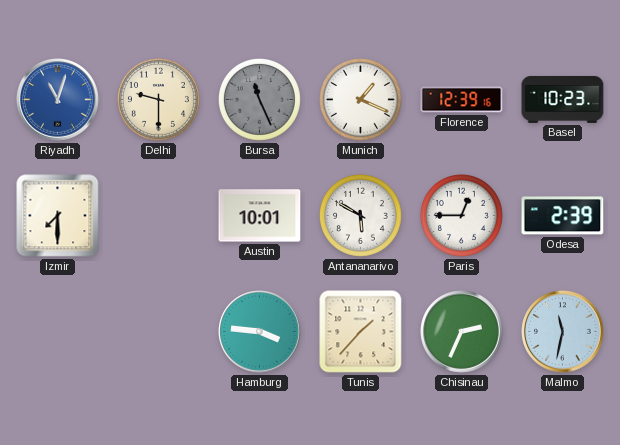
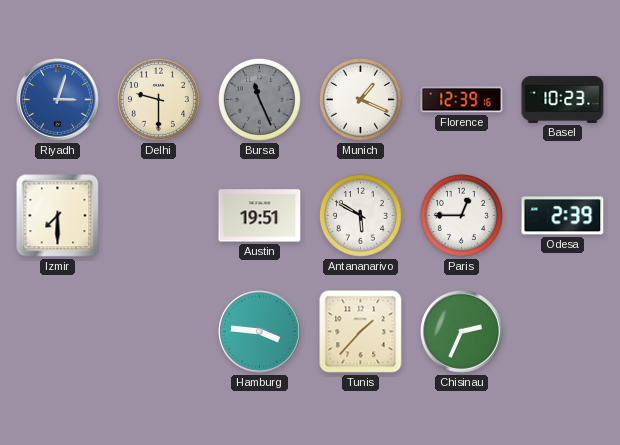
Riyadh: 11:03 -> 3:03 (58, 100)
Austin: 10:01 -> 19:51 (260, 216)
Malmo: 11:32 -> none (563, 332)
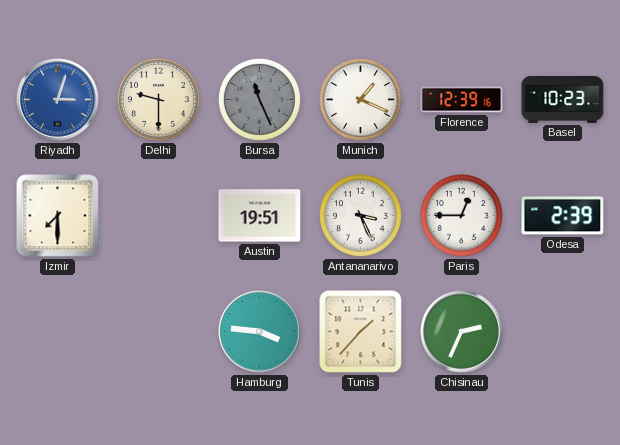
Antananarivo: 5:50 -> 3:26 (360, 215)
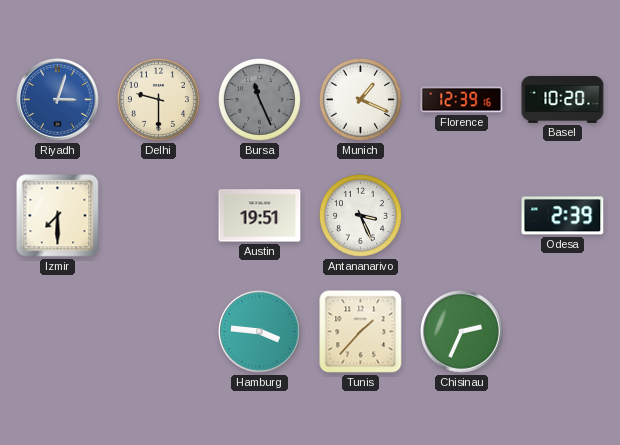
Basel: 10:23 -> 10:20 (563, 99)
Paris: 12:45 -> none (461, 215)
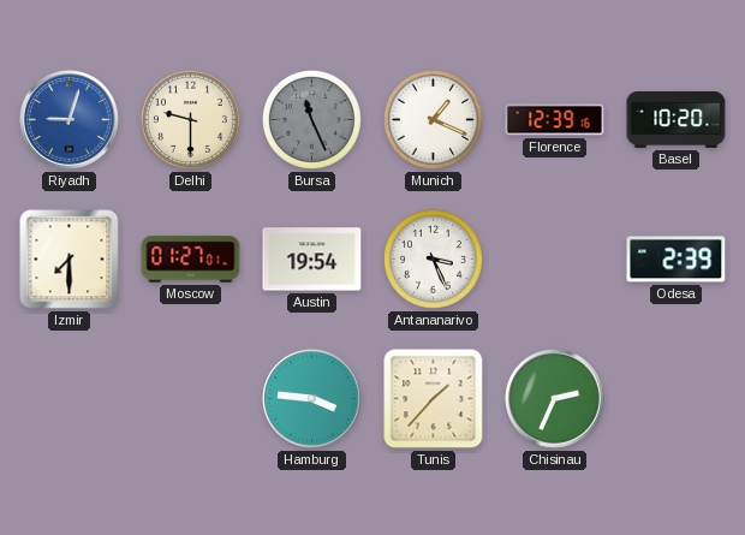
Riyadh: 3:03 -> 9:03 (70, 120)
Moscow: none -> 01:27 (191, 260)
Austin: 19:51 -> 19:54 (312, 260)
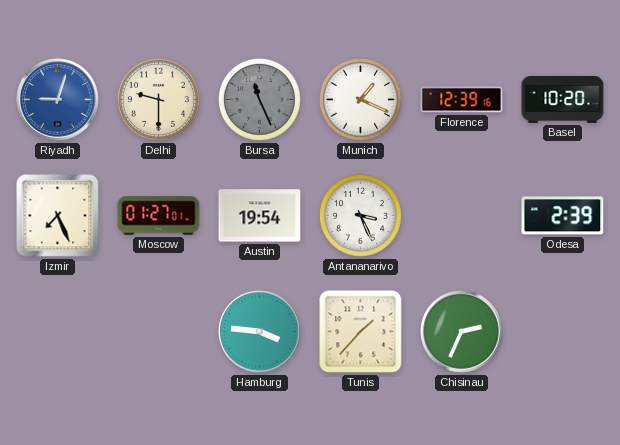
Izmir: 7:30 -> 7:26 (58, 216)
